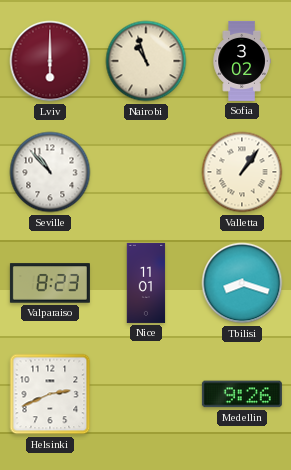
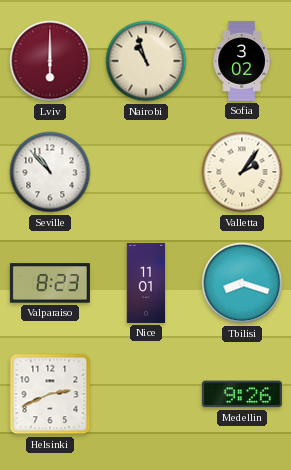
Valletta: 1:06 -> 2:06 (242, 172)
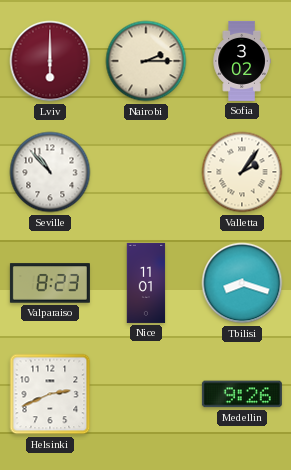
Nairobi: 10:57 -> 2:15 (146, 61)
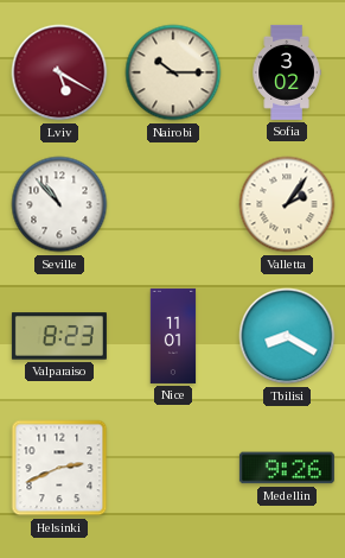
Lviv: 6:00 -> 5:20 (59, 72)
Nairobi: 2:15 -> 10:15 (173, 72)
Tbilisi: 8:18 -> 8:20 (287, 336)
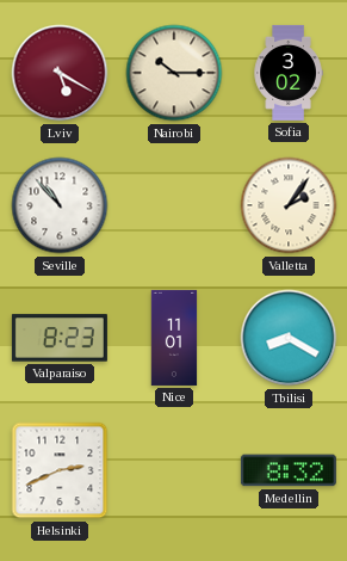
Medellin: 9:26 -> 8:32 (289, 470)
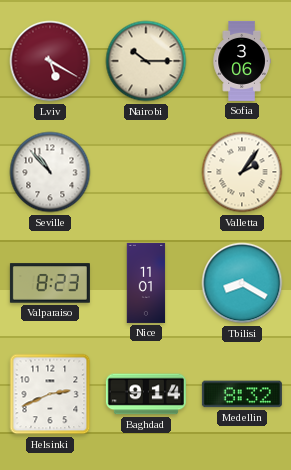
Sofia: 3:02 -> 3:06 (242, 61)
Baghdad: none -> 9:14 (146, 394)
